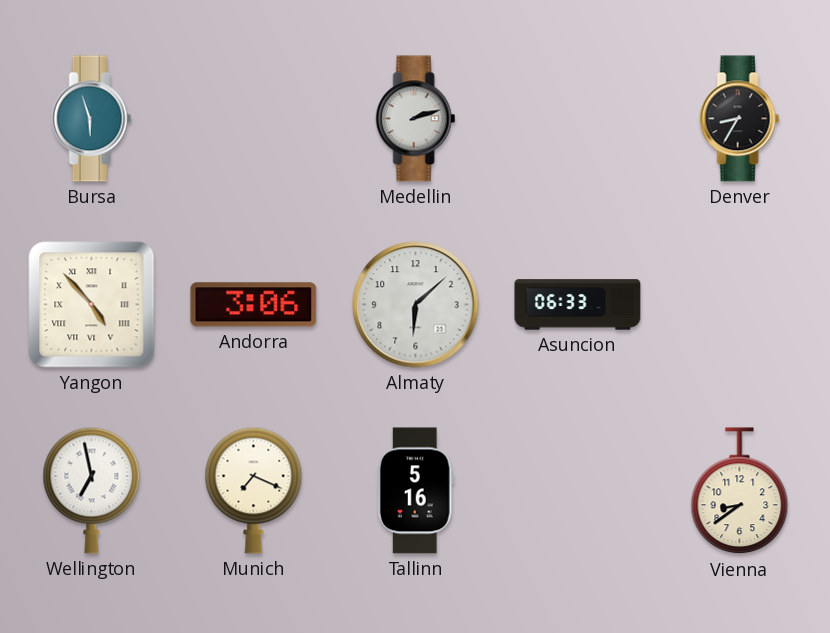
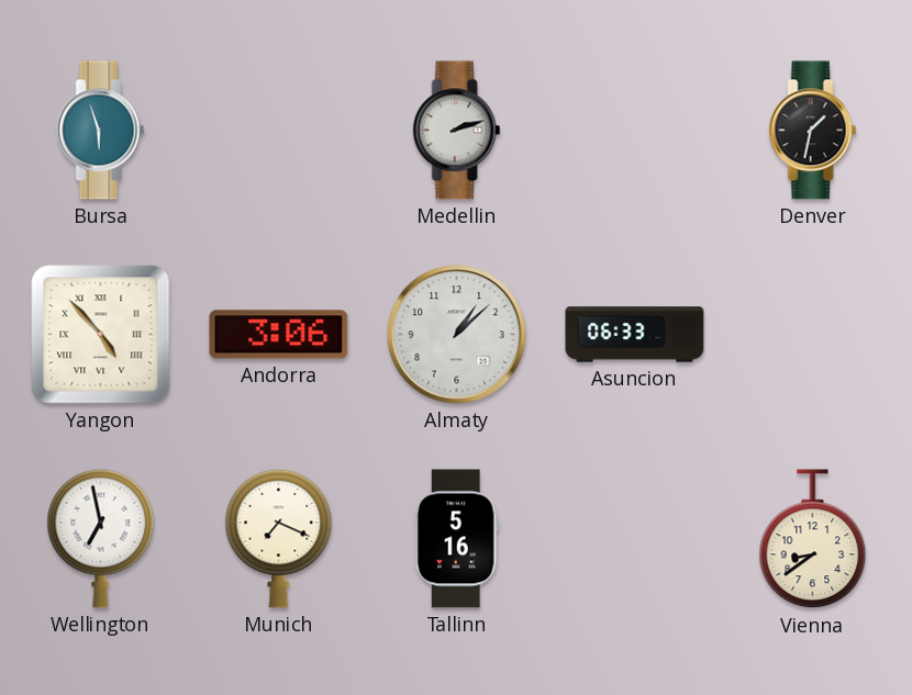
Denver: 8:35 -> 1:32 (813, 131)
Almaty: 6:08 -> 1:08 (457, 335)
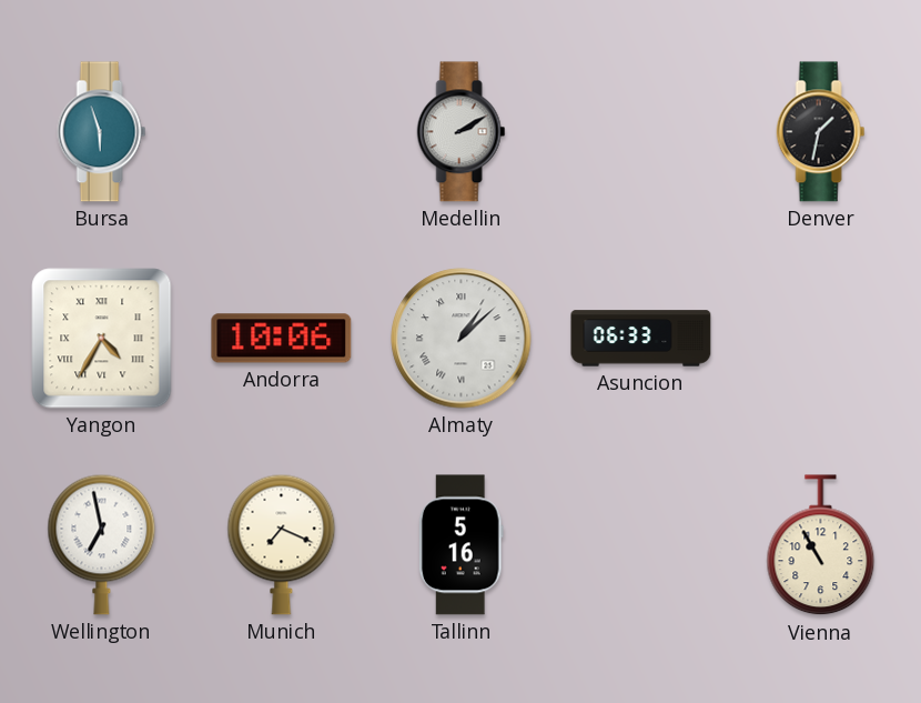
Medellin: 2:12 -> 2:10 (462, 132)
Yangon: 4:53 -> 4:35 (102, 339)
Andorra: 3:06 -> 10:06 (282, 339)
Almaty numerals: Arabic -> Roman (462, 339)
Vienna: 8:39 -> 10:55 (821, 545)
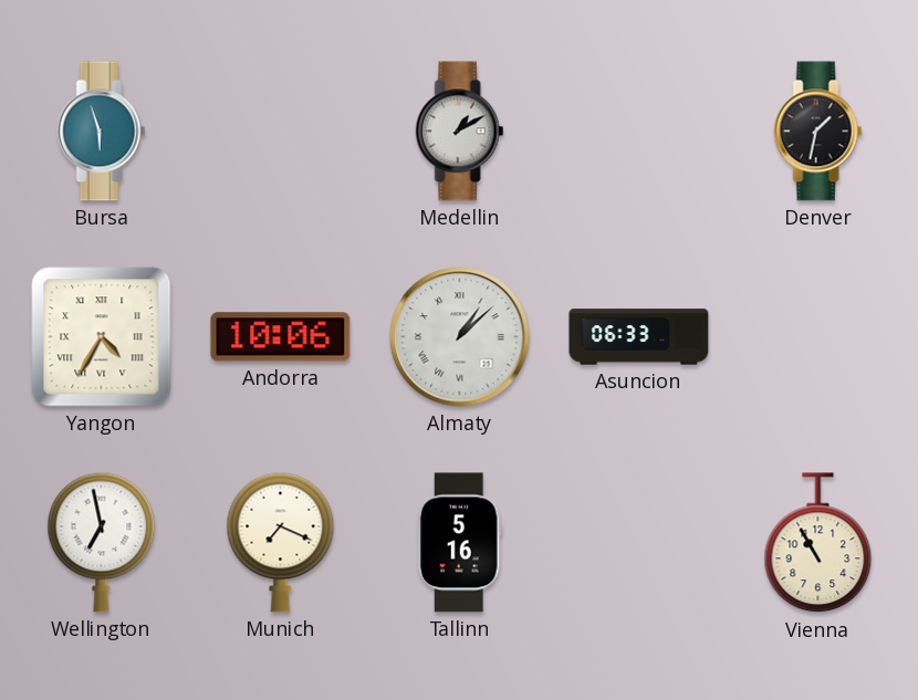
Medellin: 2:10 -> 1:10 (460, 132)
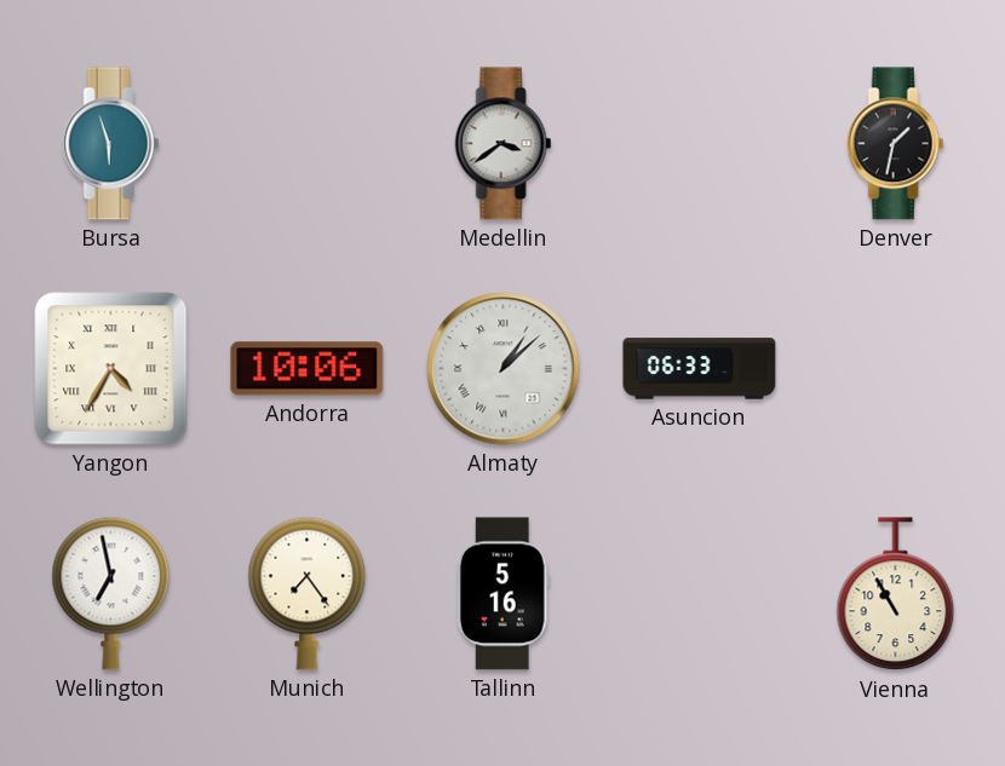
Medellin: 1:10 -> 3:39 (504, 144)
Munich: 7:19 -> 7:24 (308, 593)
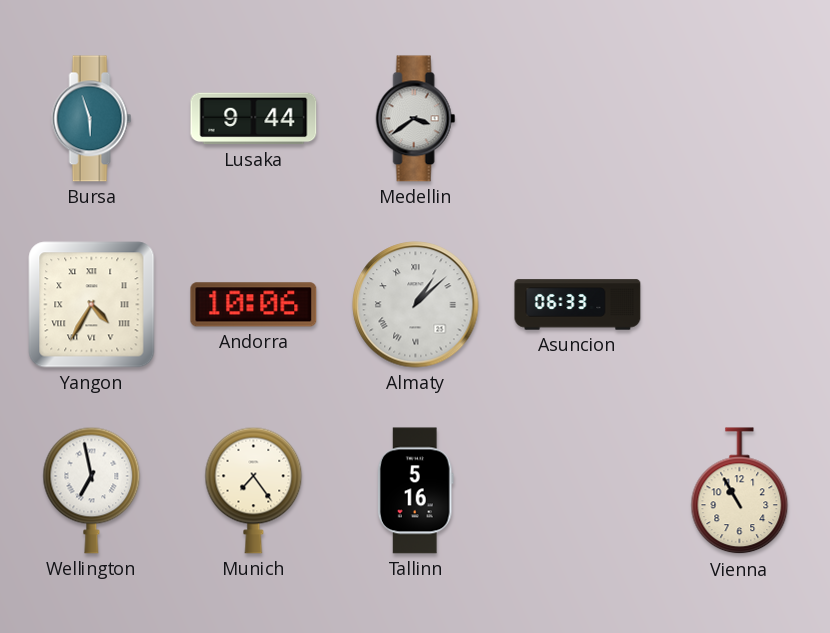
Lusaka: none -> 9:44 (254, 119)
Denver: 1:32 -> none (896, 144)
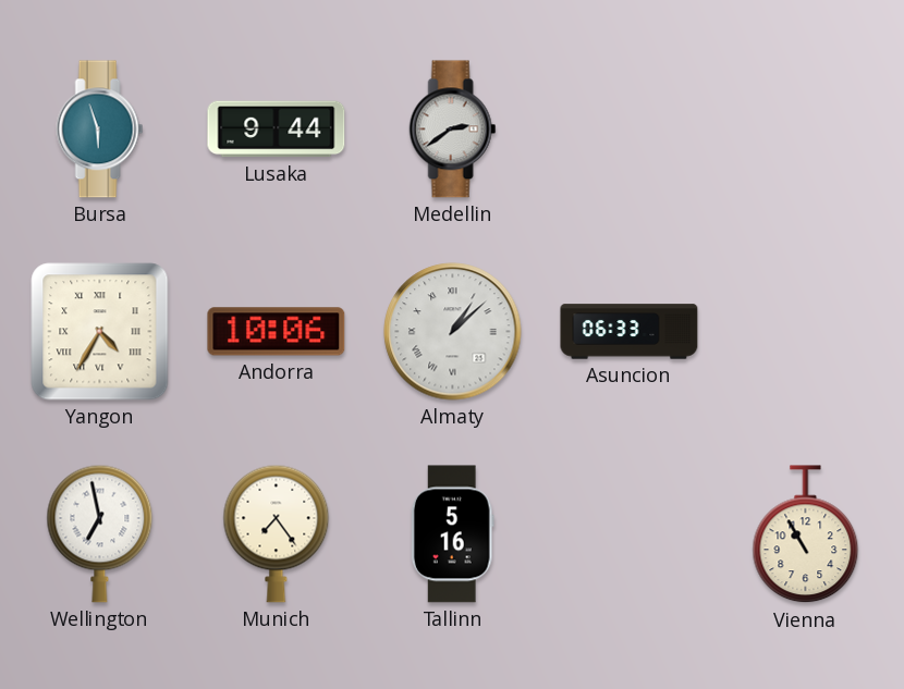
Medellin: 3:39 -> 2:39 (453, 130)
